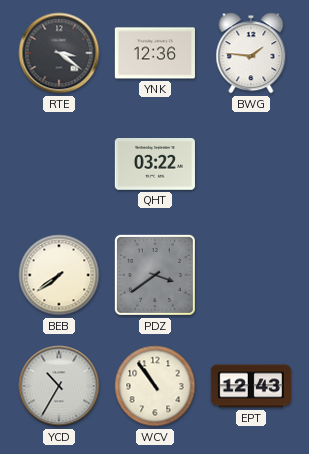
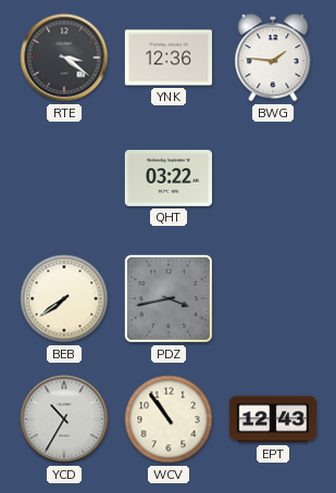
PDZ: 3:39 -> 3:43 (169, 299)
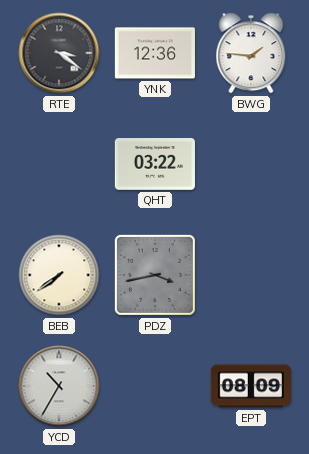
WCV: 10:54 -> none (169, 419)
EPT: 12:43 -> 08:09 (250, 386)
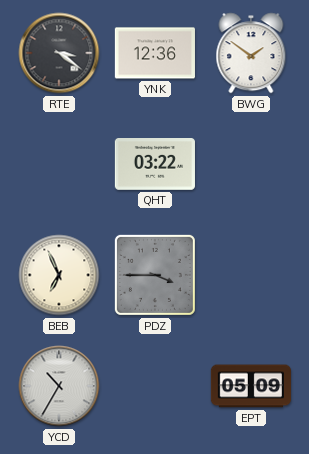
BWG: 1:46 -> 1:51 (251, 53)
BEB: 7:39 -> 6:56 (59, 275)
PDZ: 3:43 -> 3:45 (155, 275)
EPT: 08:09 -> 05:09 (250, 386)
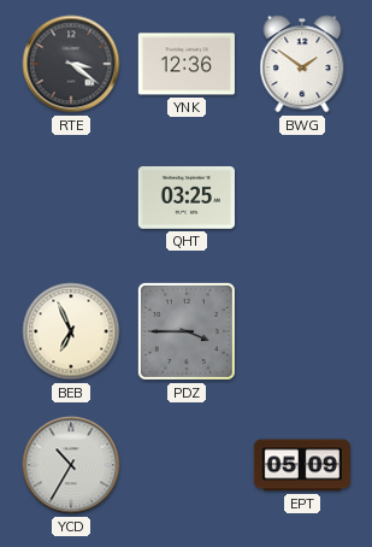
QHT: 03:22 -> 03:25 (187, 199)
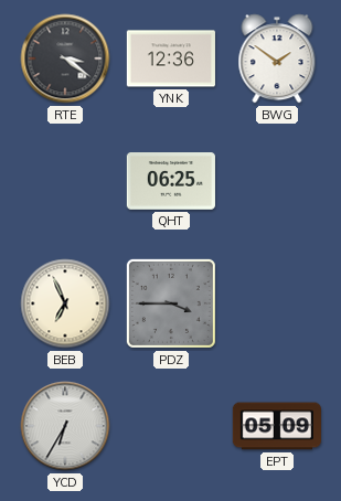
QHT: 03:25 -> 06:25 (171, 182)
YCD: 10:35 -> 6:35 (65, 426)
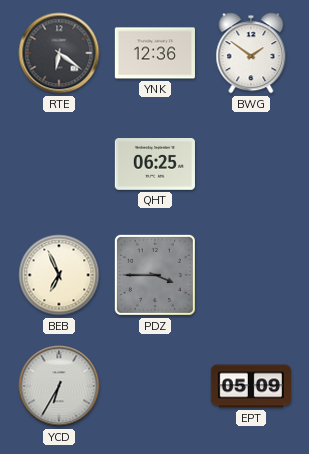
RTE: 3:21 -> 6:21 (59, 53)
